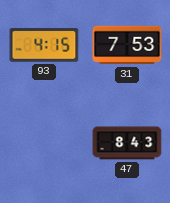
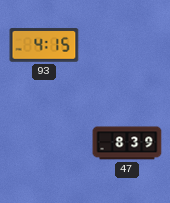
31: 7:53 -> none (127, 45)
47: 8:43 -> 8:39 (127, 143)
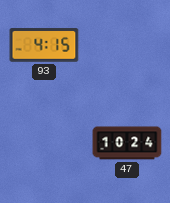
47: 8:39 -> 10:24 (127, 143)
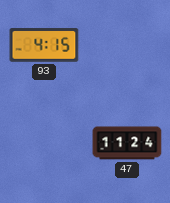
47: 10:24 -> 11:24 (127, 143)
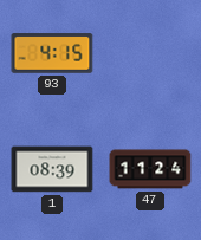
1: none -> 08:39 (52, 169)
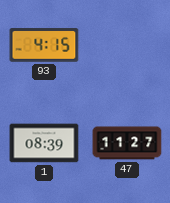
47: 11:24 -> 11:27 (127, 143)
